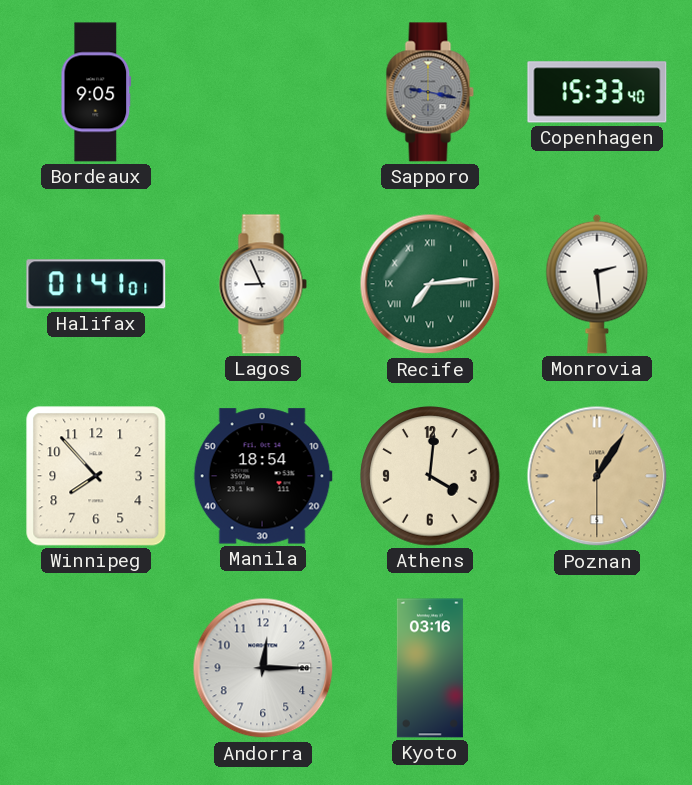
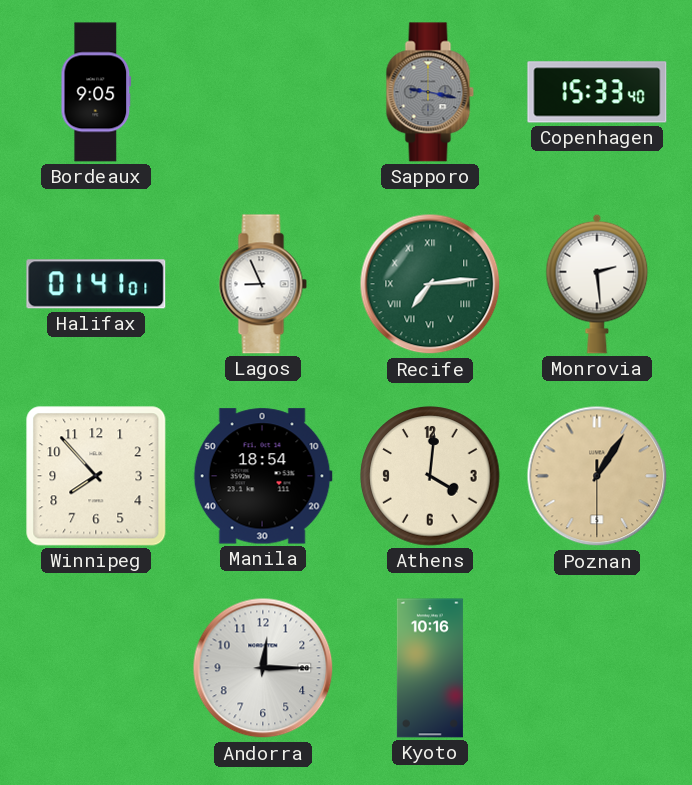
Kyoto: 03:16 -> 10:16 (430, 668)
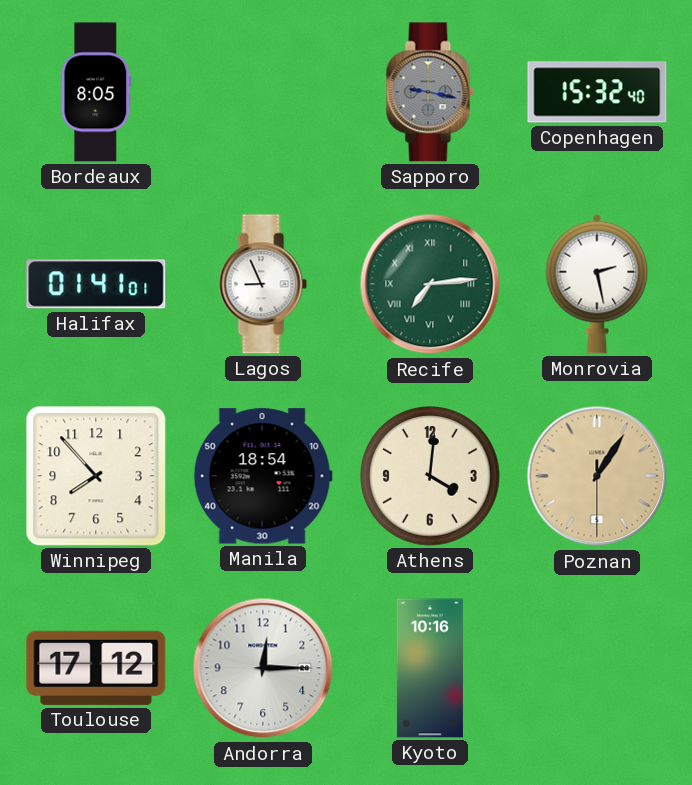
Bordeaux: 9:05 -> 8:05 (96, 92)
Copenhagen: 15:33 -> 15:32 (597, 92)
Monrovia: 2:29 -> 2:28 (597, 284)
Toulouse: none -> 17:12 (96, 668)
